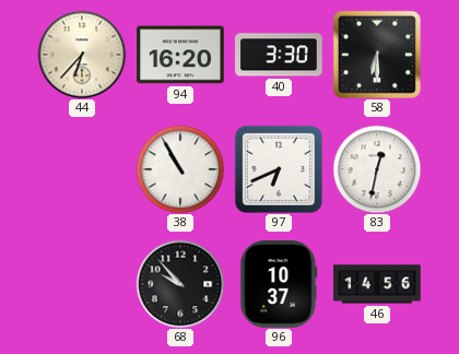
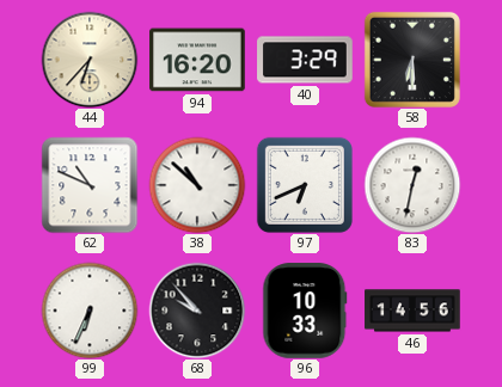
40: 3:30 -> 3:29 (305, 60)
62: none -> 10:49 (90, 185)
38: 10:55 -> 10:52 (197, 185)
99: none -> 6:34 (90, 311)
96: 10:37 -> 10:33 (305, 311)
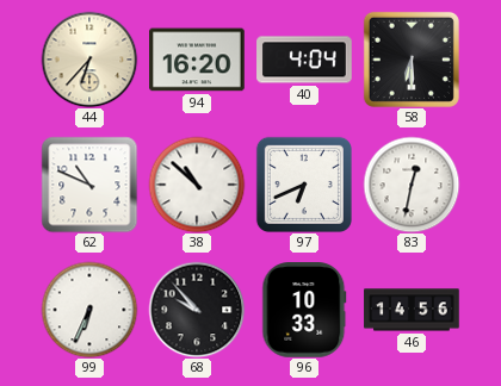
40: 3:29 -> 4:04 (304, 60)
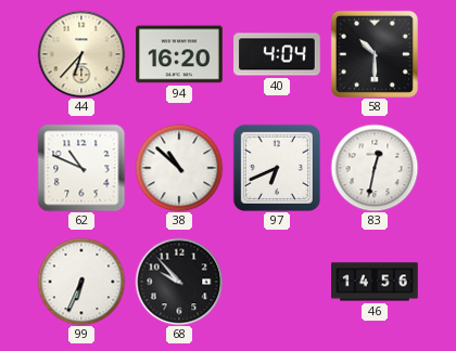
58: 6:30 -> 10:30 (375, 54)
96: 10:33 -> none (304, 310)
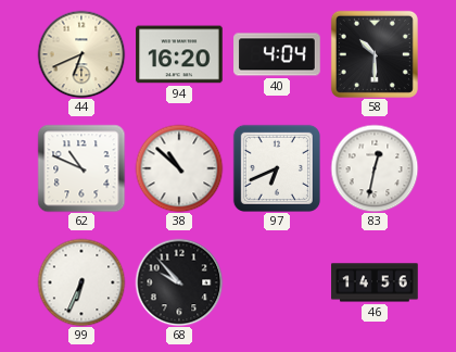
44: 6:37 -> 6:41 (81, 54)
